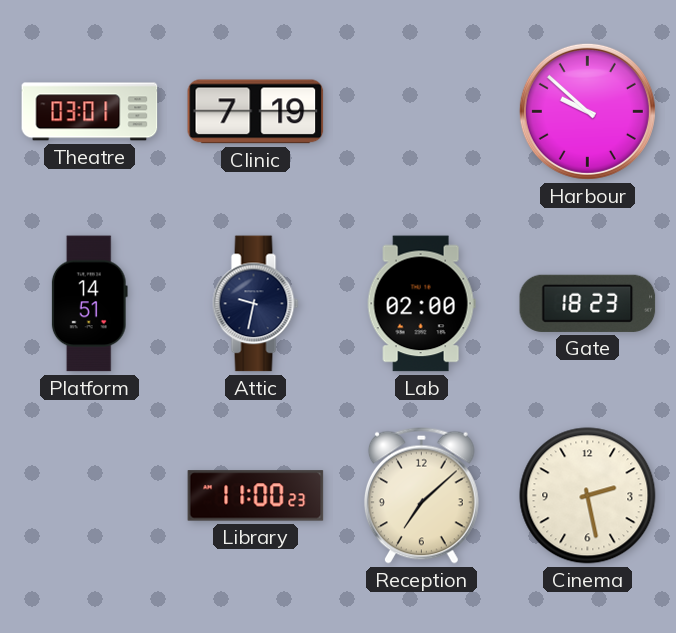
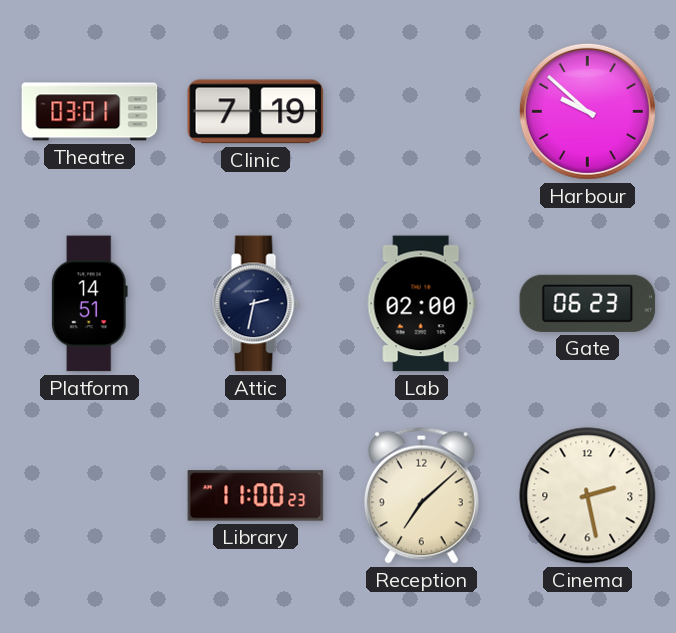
Attic: 9:32 -> 2:32 (256, 304)
Gate: 18:23 -> 06:23 (588, 303)
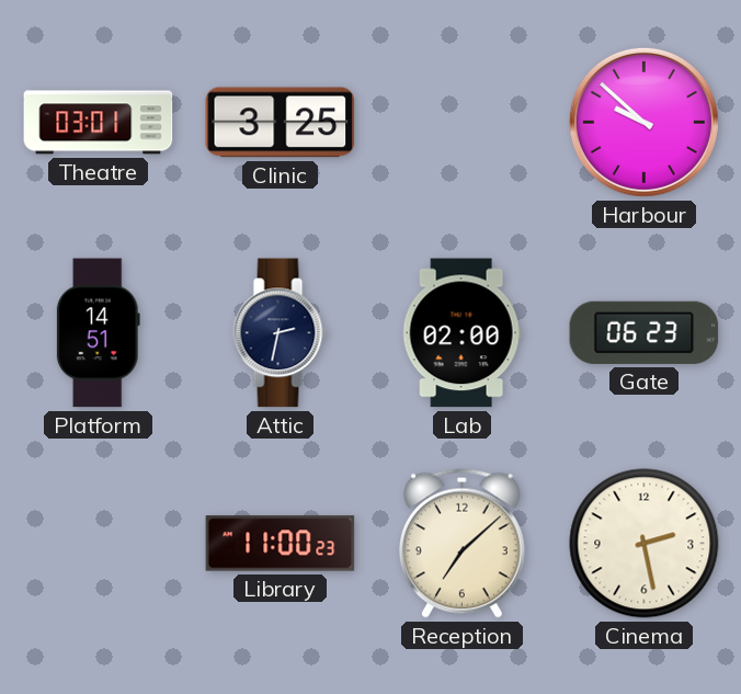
Clinic: 7:19 -> 3:25 (281, 123)
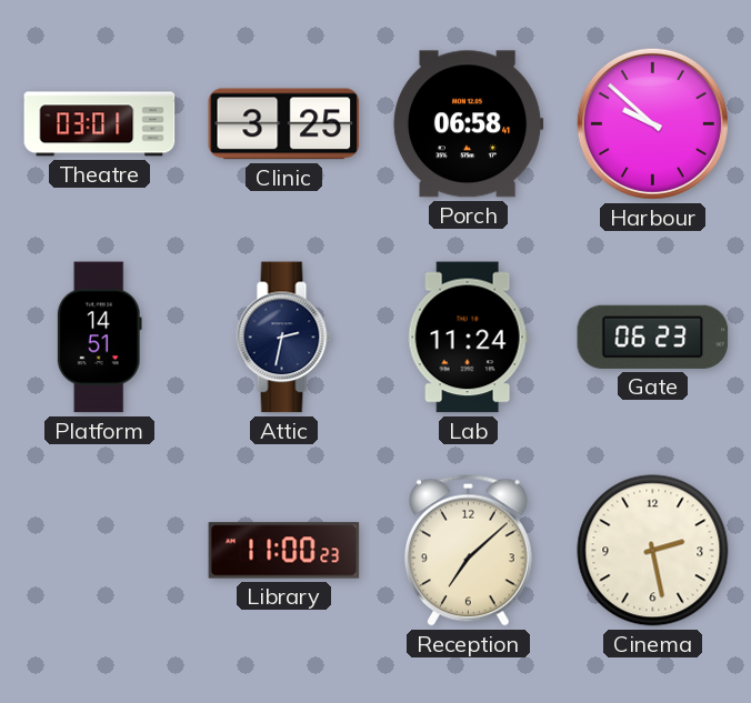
Porch: none -> 06:58 (468, 124)
Lab: 02:00 -> 11:24 (468, 338)
